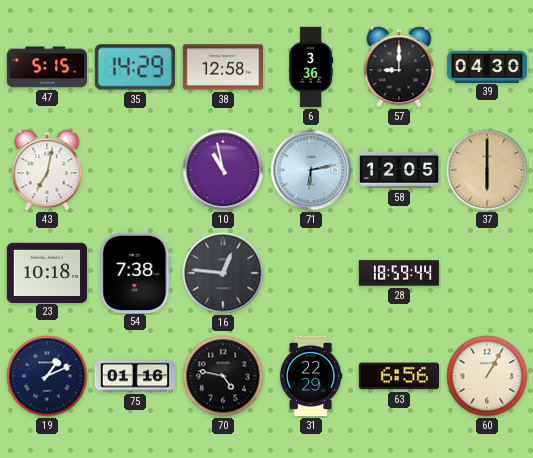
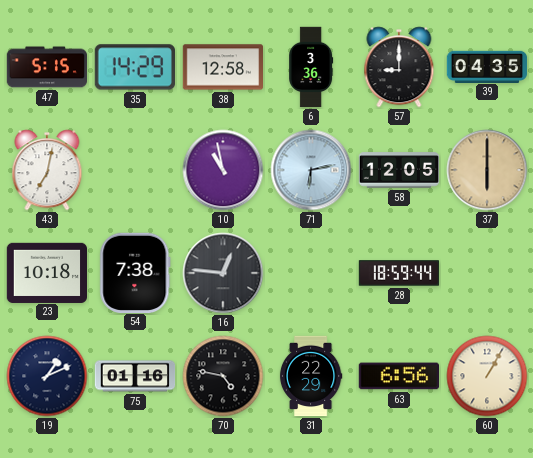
39: 04:30 -> 04:35 (487, 66)
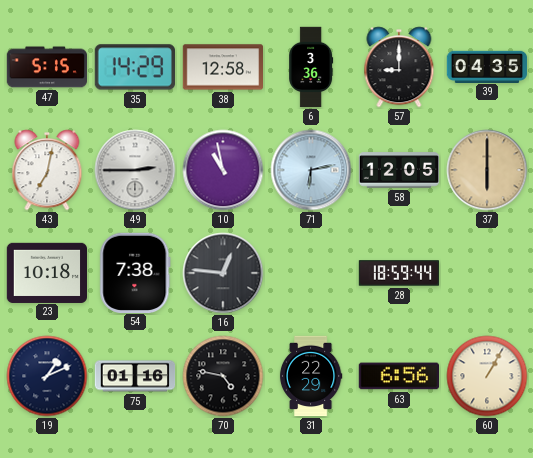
49: none -> 2:45 (135, 170)
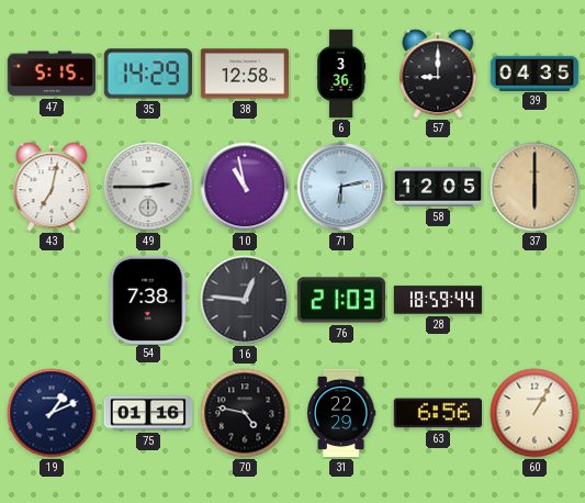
23: 10:18 -> none (46, 272)
76: none -> 21:03 (341, 300)
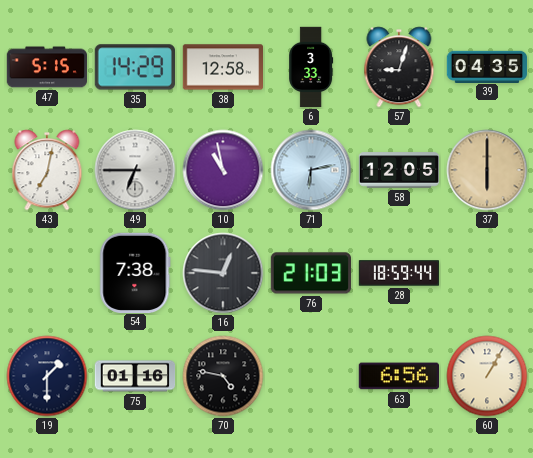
6: 3:36 -> 3:33 (311, 67)
57: 9:00 -> 9:03 (399, 67)
49: 2:45 -> 6:45 (135, 170)
19: 1:11 -> 1:30 (47, 376)
31: 22:29 -> none (341, 413)
